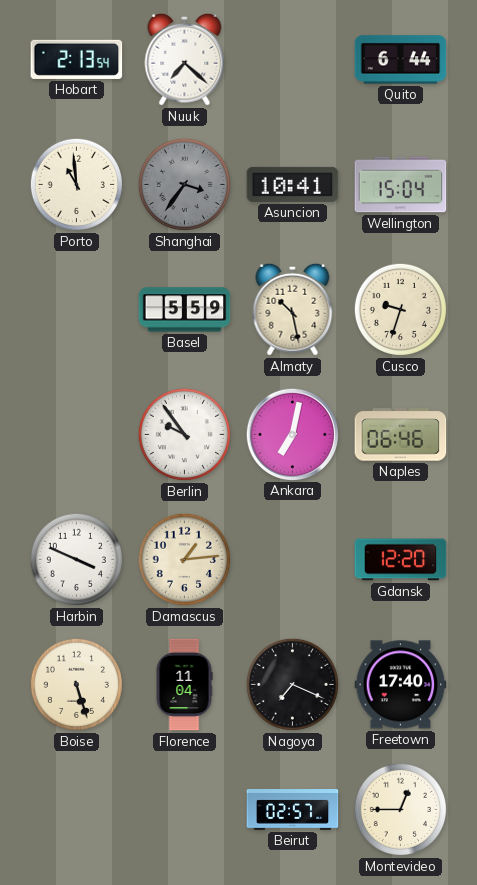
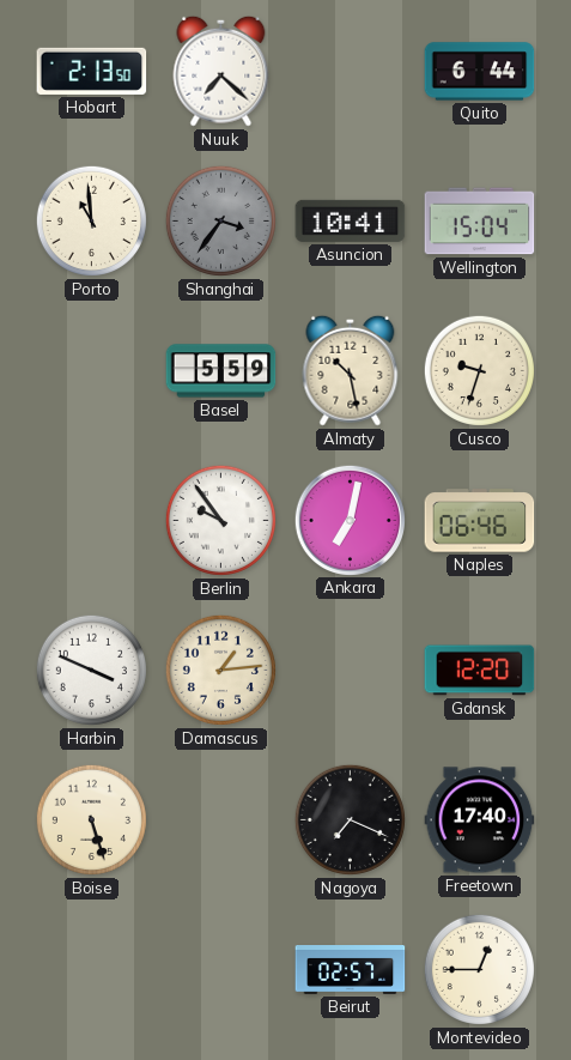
Hobart: 2:13:54 -> 2:13:50 (92, 71)
Florence: 11:04 -> none (184, 685)
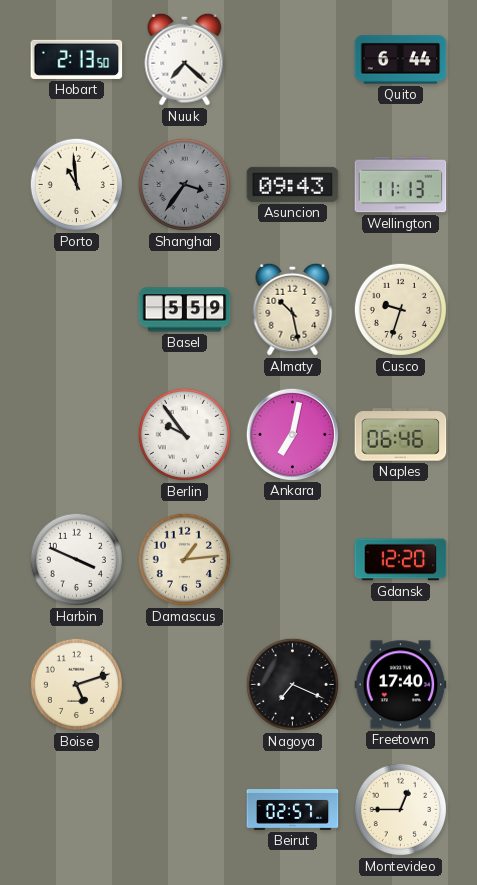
Asuncion: 10:41 -> 09:43 (293, 184)
Wellington: 15:04 -> 11:13 (401, 185)
Boise: 5:27 -> 5:12 (76, 684)
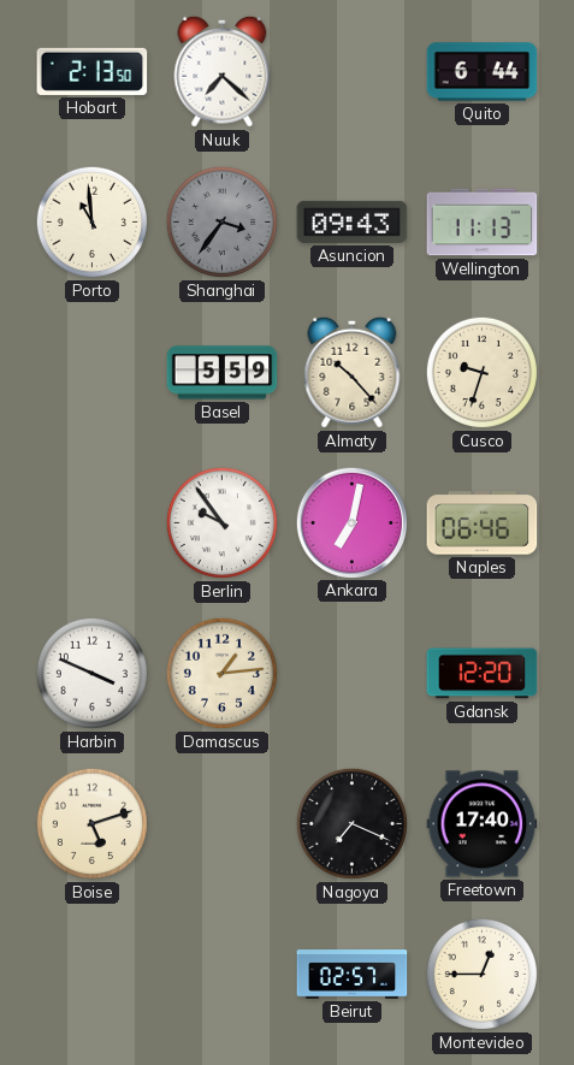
Almaty: 10:28 -> 10:23 (353, 372)
